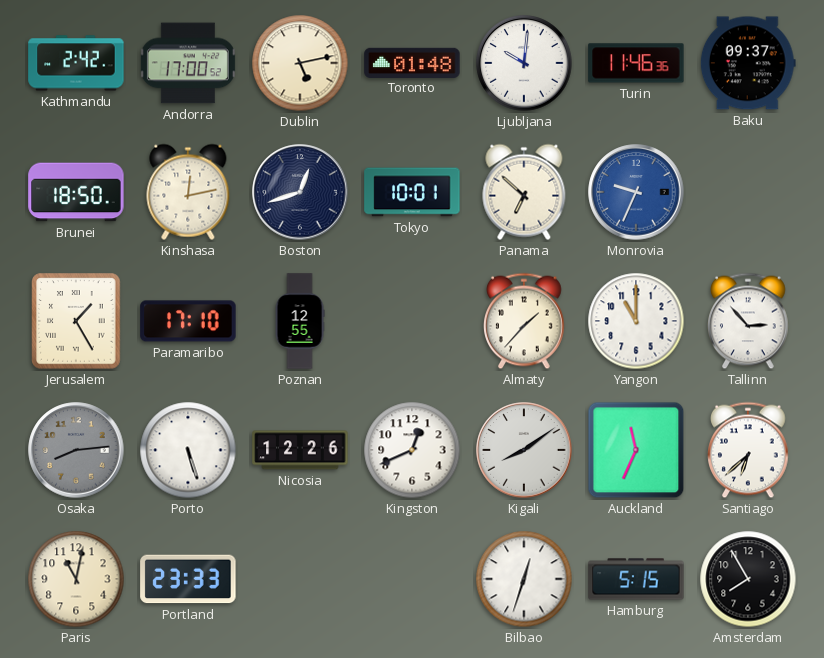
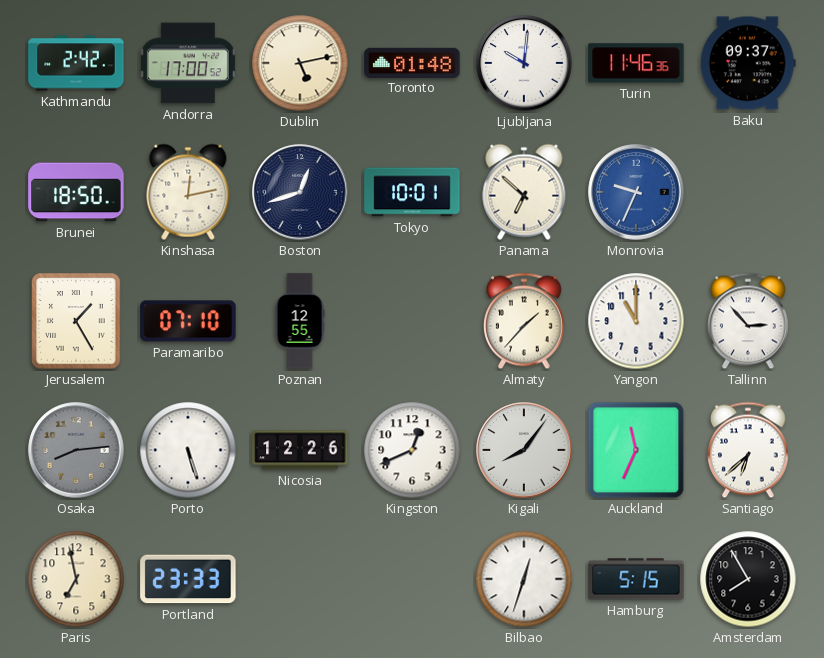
Paramaribo: 17:10 -> 07:10 (188, 321)
Kigali: 8:09 -> 8:06 (524, 450)
Paris: 11:02 -> 6:58 (76, 579)
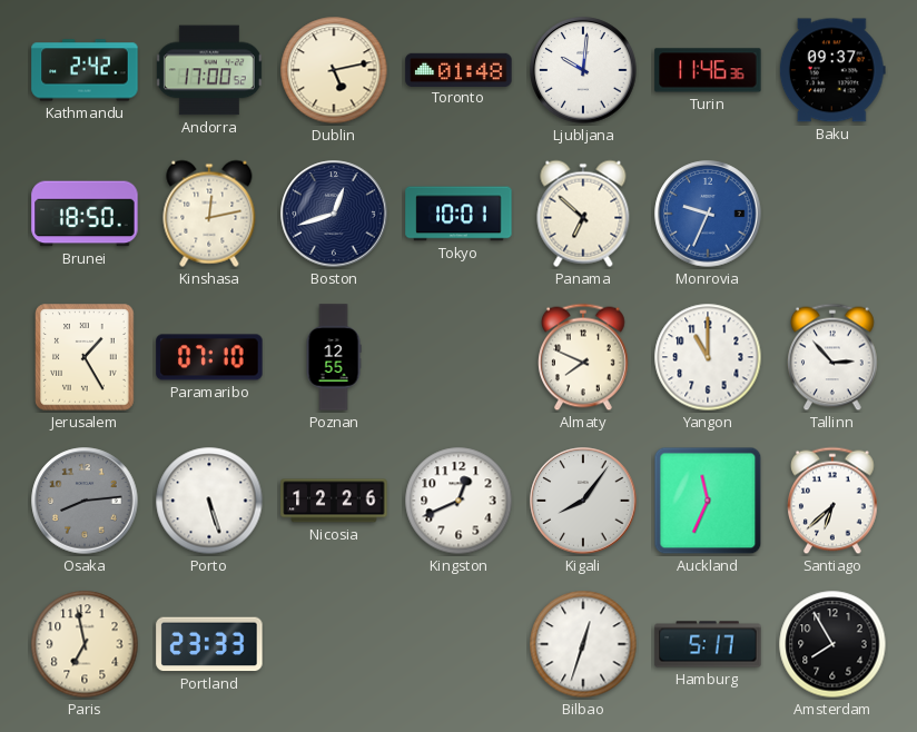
Almaty: 1:37 -> 7:49 (584, 357)
Hamburg: 5:15 -> 5:17 (708, 644)
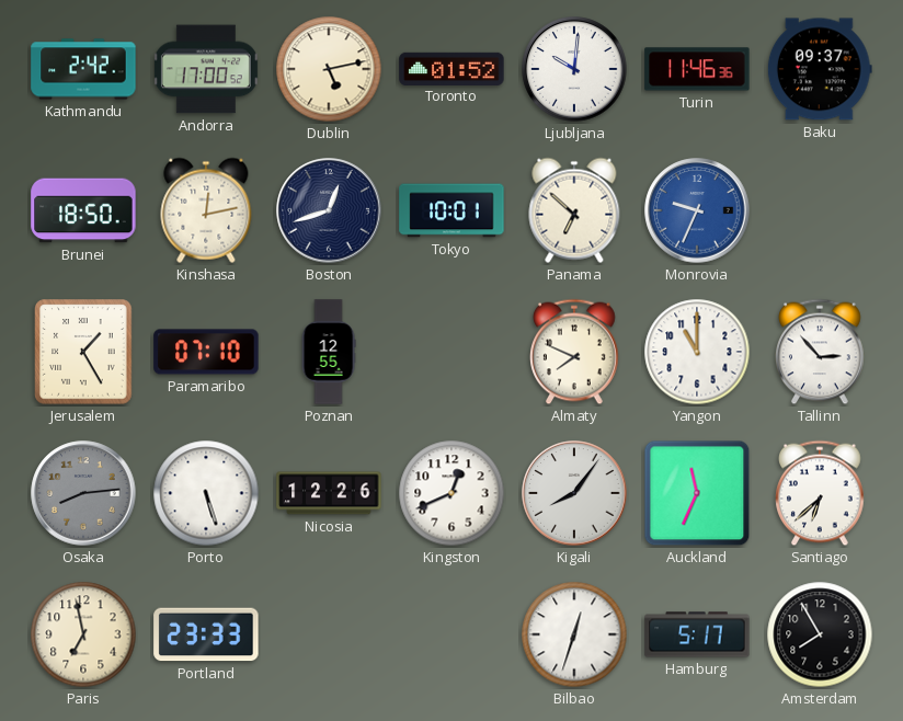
Toronto: 01:48 -> 01:52 (451, 68)
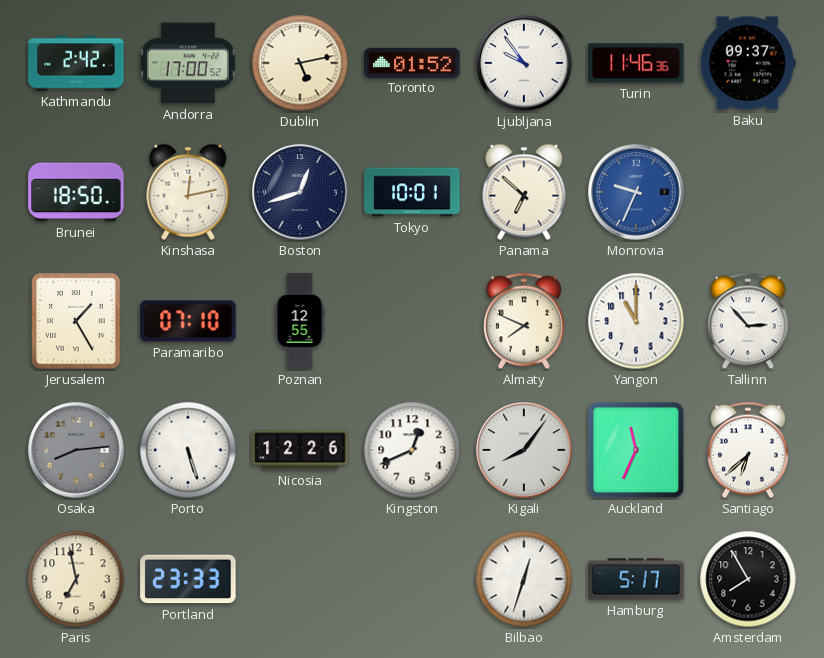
Ljubljana: 10:01 -> 9:54 (524, 63)
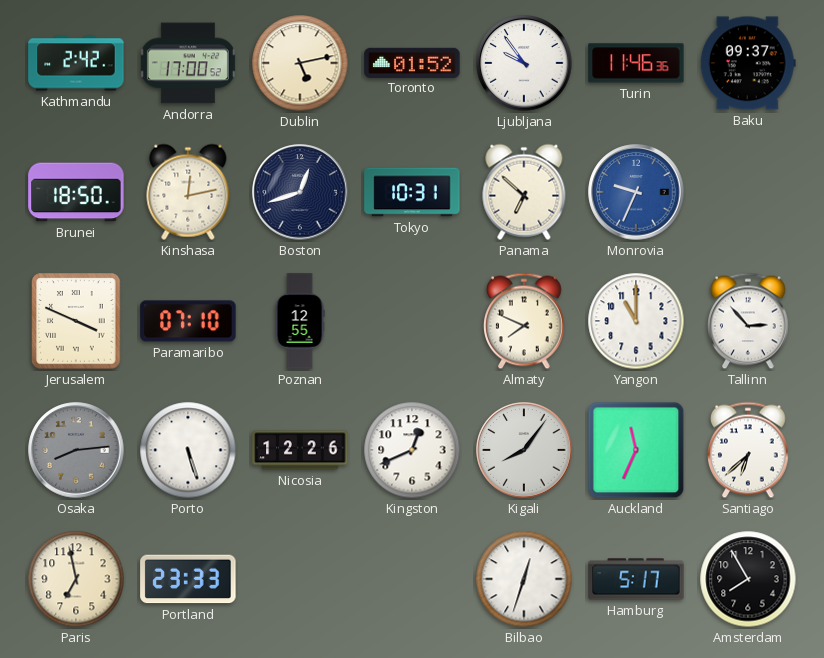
Tokyo: 10:01 -> 10:31 (412, 192)
Jerusalem: 1:25 -> 3:49 (76, 321)
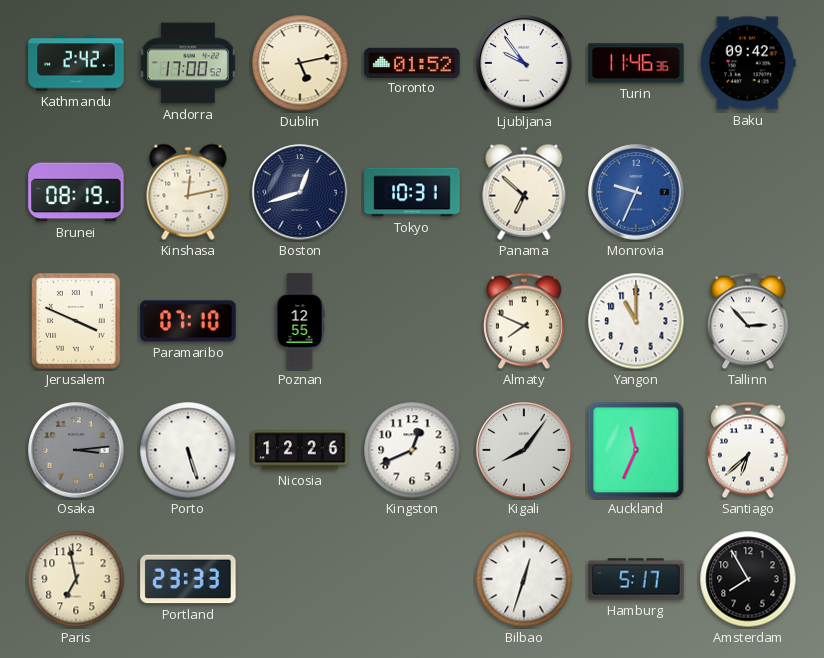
Baku: 09:37 -> 09:42 (748, 63)
Brunei: 18:50 -> 08:19 (76, 192)
Osaka: 8:14 -> 3:14 (76, 450)
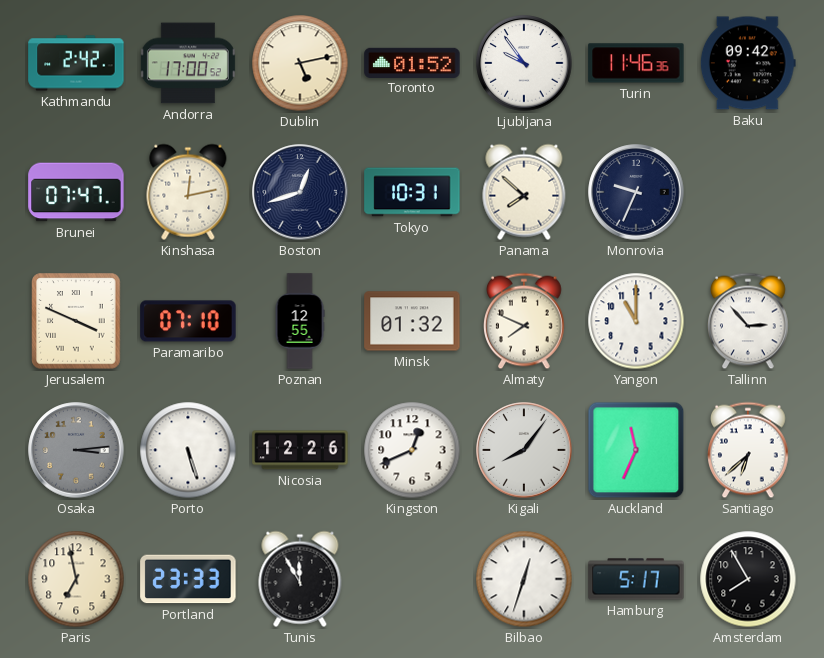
Brunei: 08:19 -> 07:47 (76, 192)
Panama: 6:52 -> 7:52 (524, 192)
Monrovia dial: blue -> navy (636, 192)
Minsk: none -> 01:32 (412, 321)
Tunis: none -> 11:55 (300, 579)
